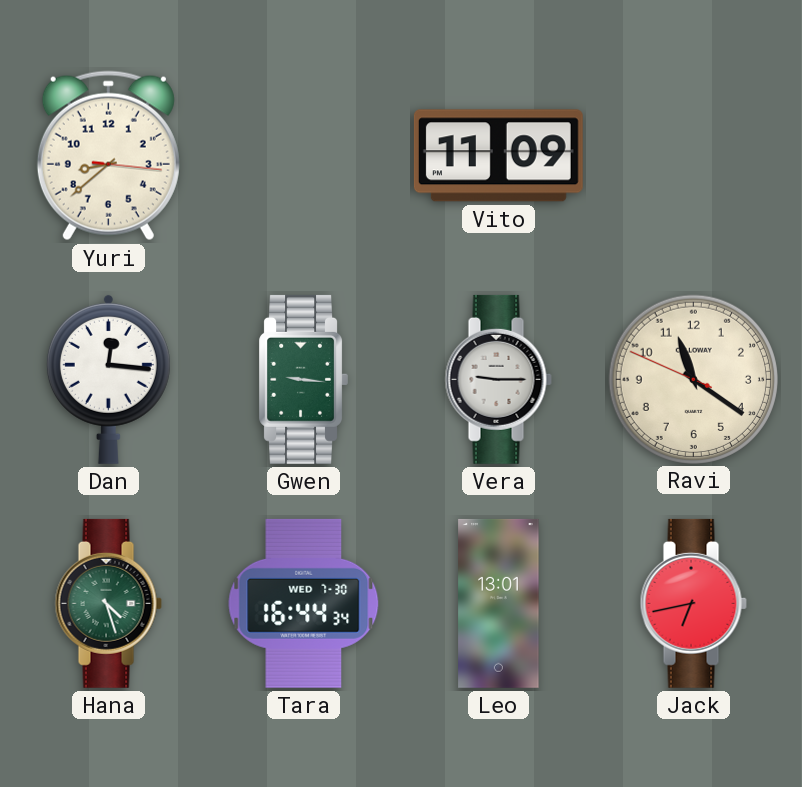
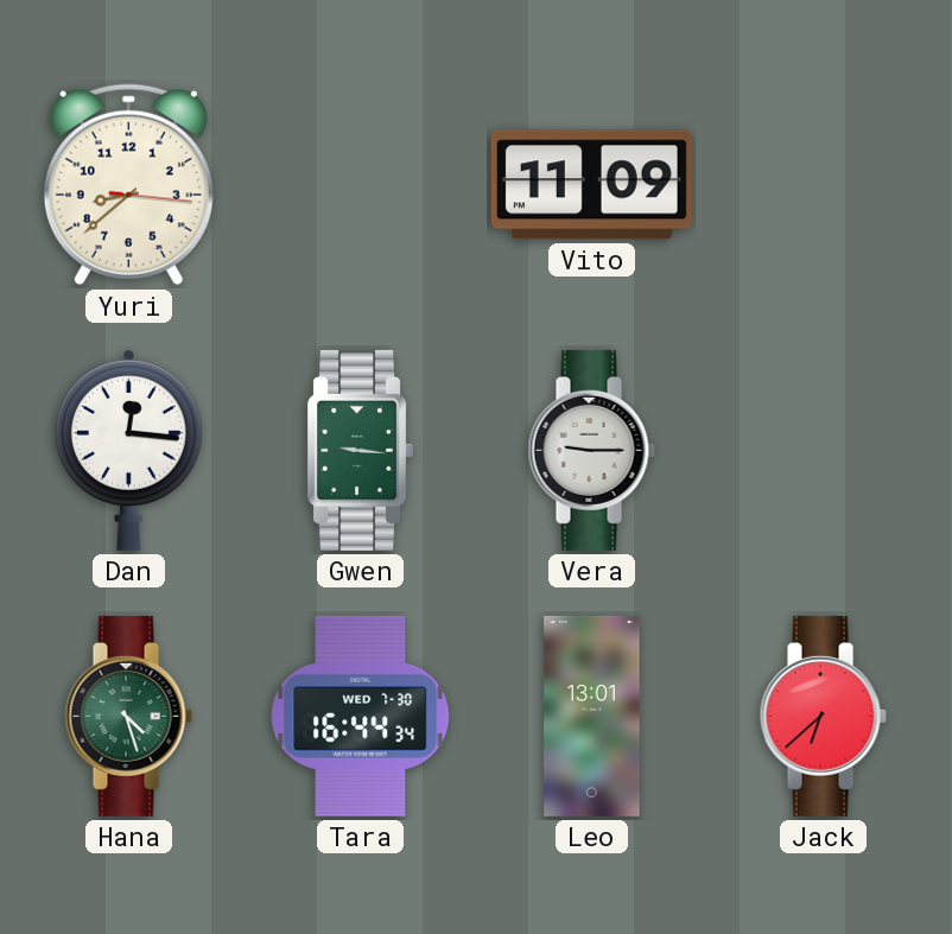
Ravi: 11:20 -> none (693, 379)
Jack: 6:43 -> 6:38 (823, 716)
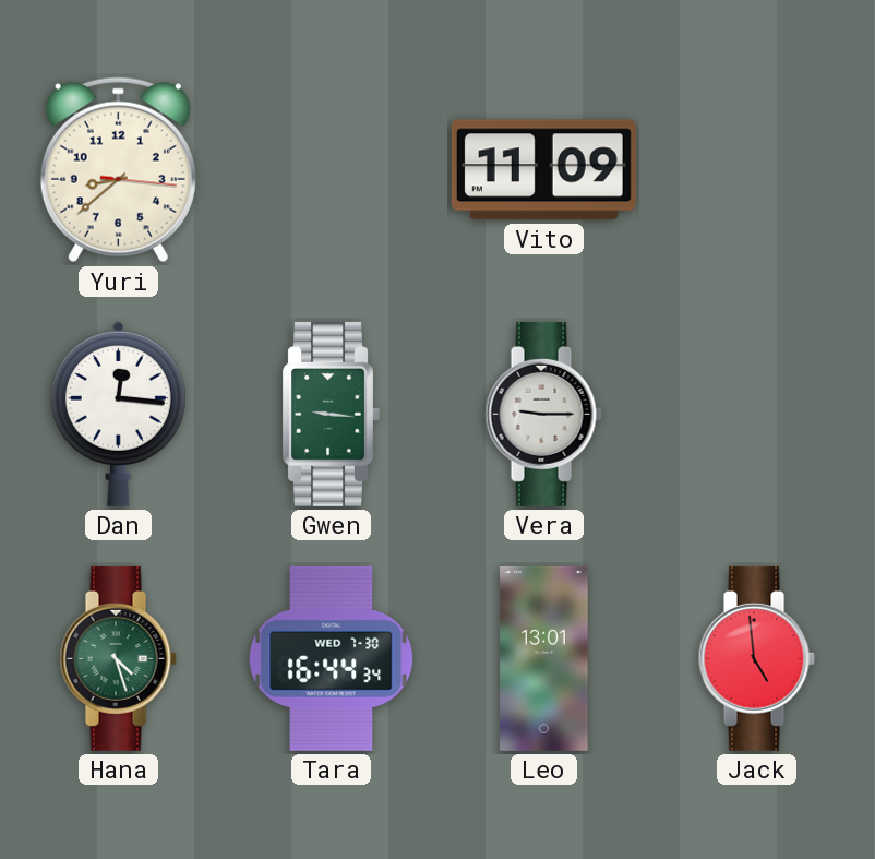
Jack: 6:38 -> 4:59 (756, 658)
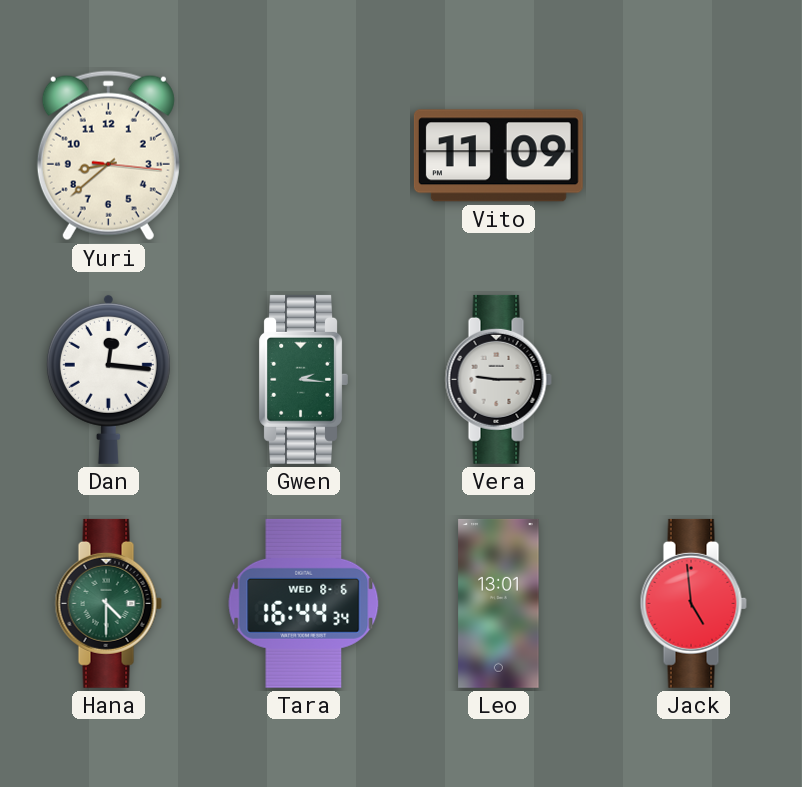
Gwen: 9:16 -> 2:16 (303, 379)
Hana: 4:27 -> 4:30 (108, 603)
Tara date: WED 7-30 -> WED 8-6 (304, 603)
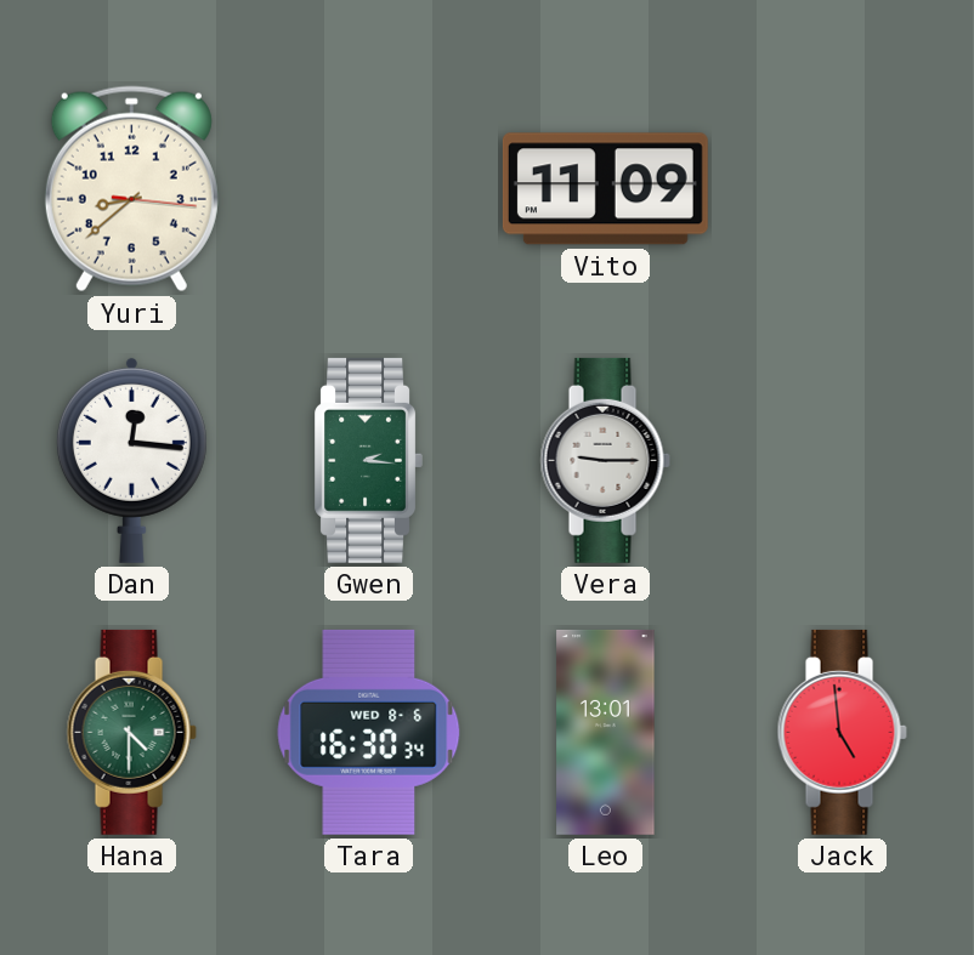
Tara: 16:44 -> 16:30 (369, 732)
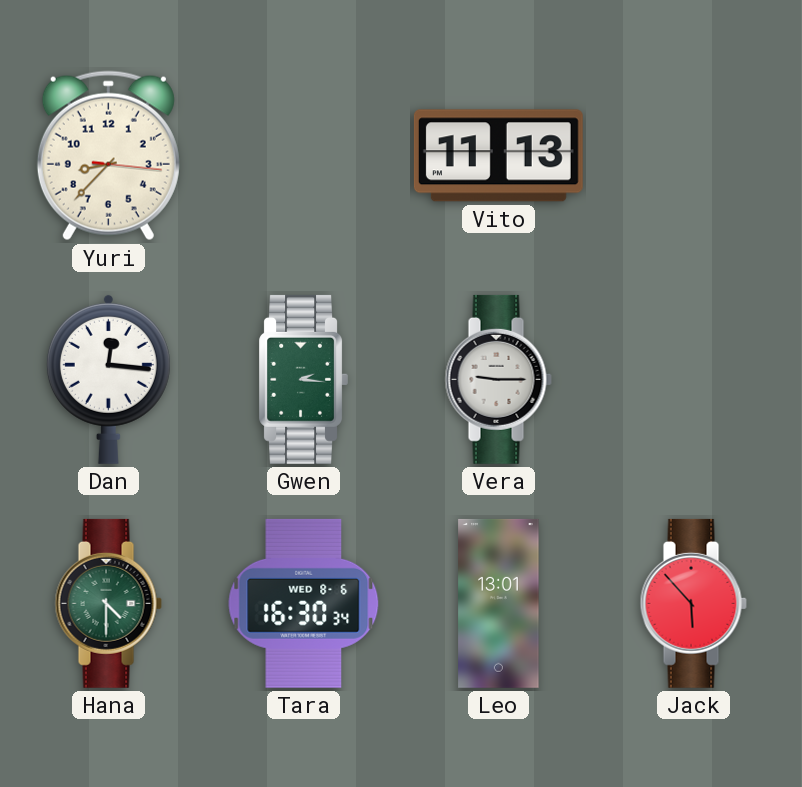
Yuri: 8:38 -> 8:37 (108, 156)
Vito: 11:09 -> 11:13 (498, 156)
Jack: 4:59 -> 5:53 (693, 603)
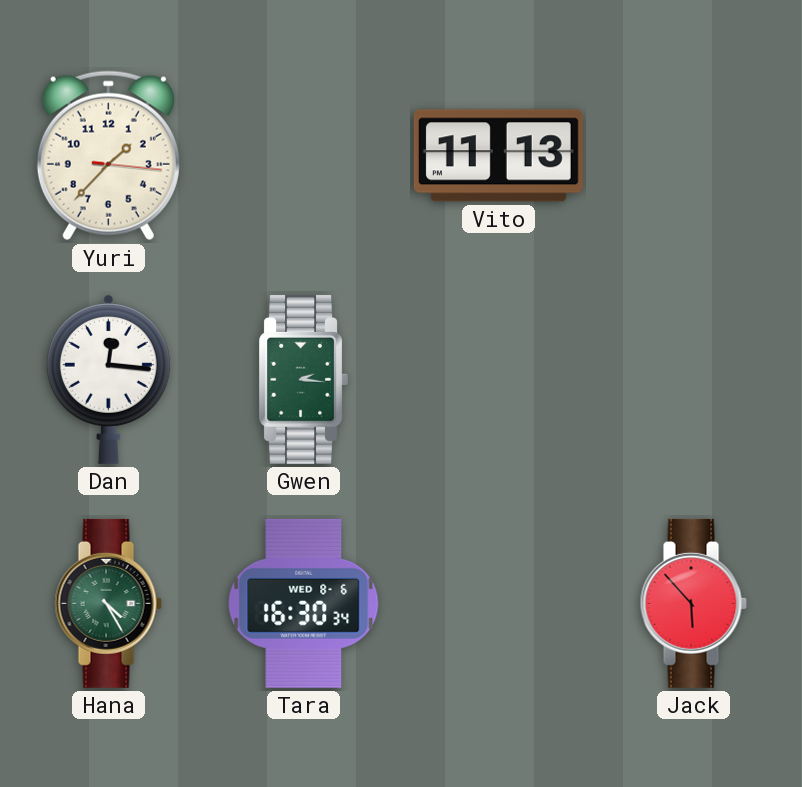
Yuri: 8:37 -> 1:37 (108, 156)
Vera: 9:15 -> none (498, 379)
Hana: 4:30 -> 4:25 (108, 603)
Leo: 13:01 -> none (499, 603)
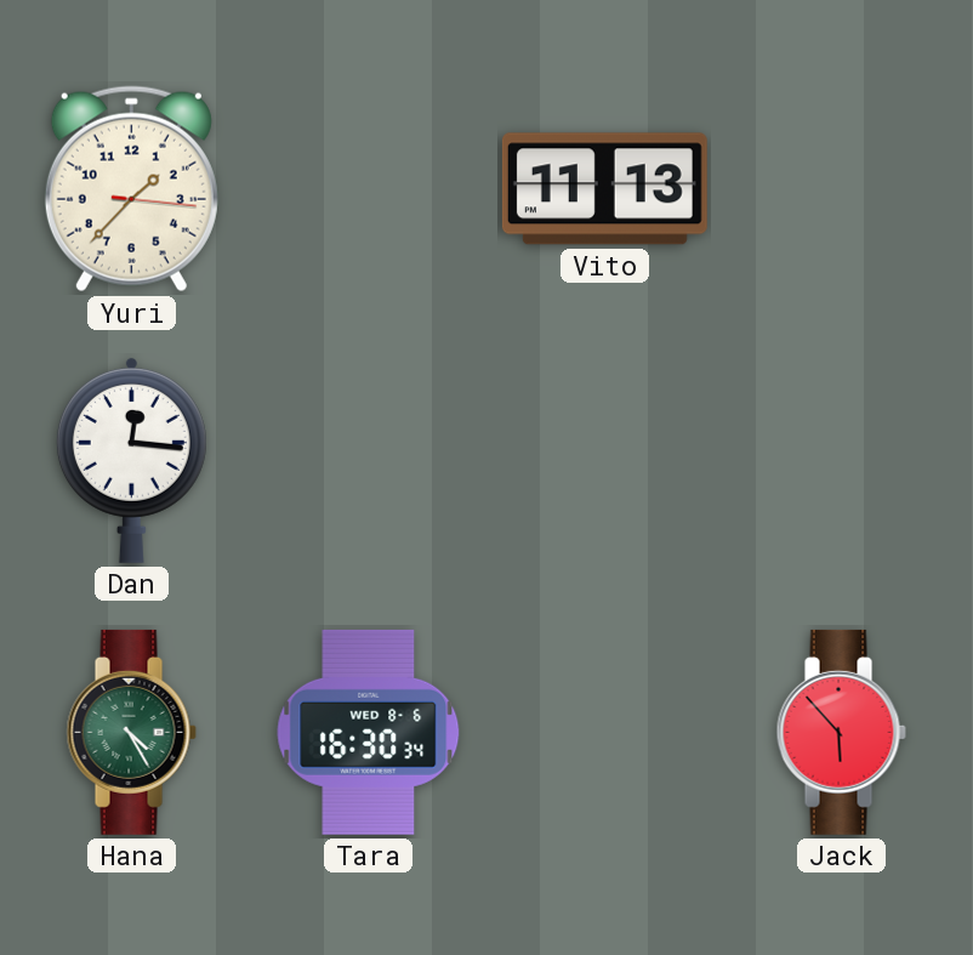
Gwen: 2:16 -> none (303, 379)
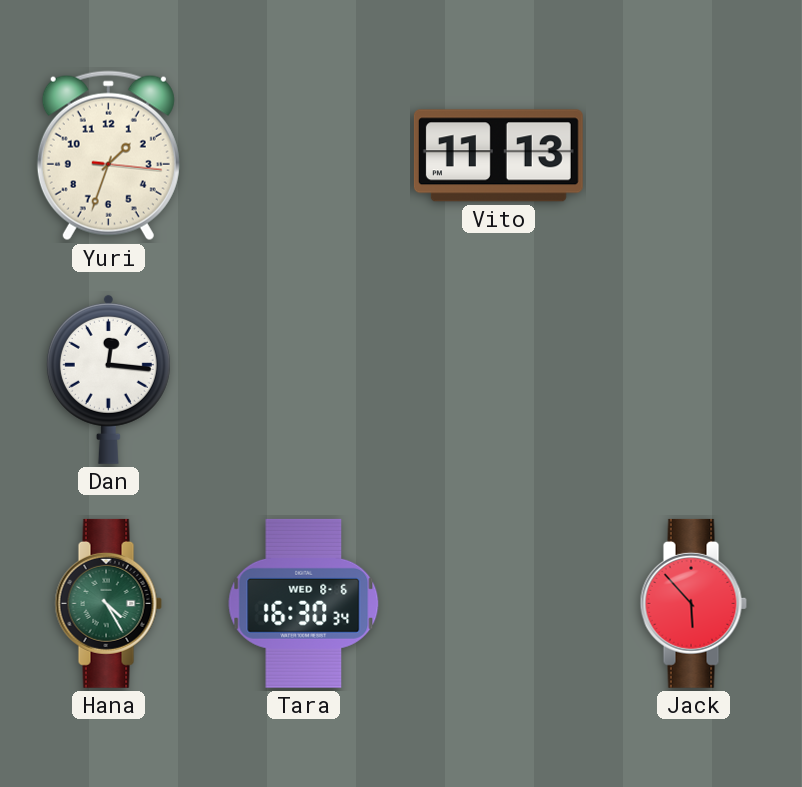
Yuri: 1:37 -> 1:33 (108, 156)
